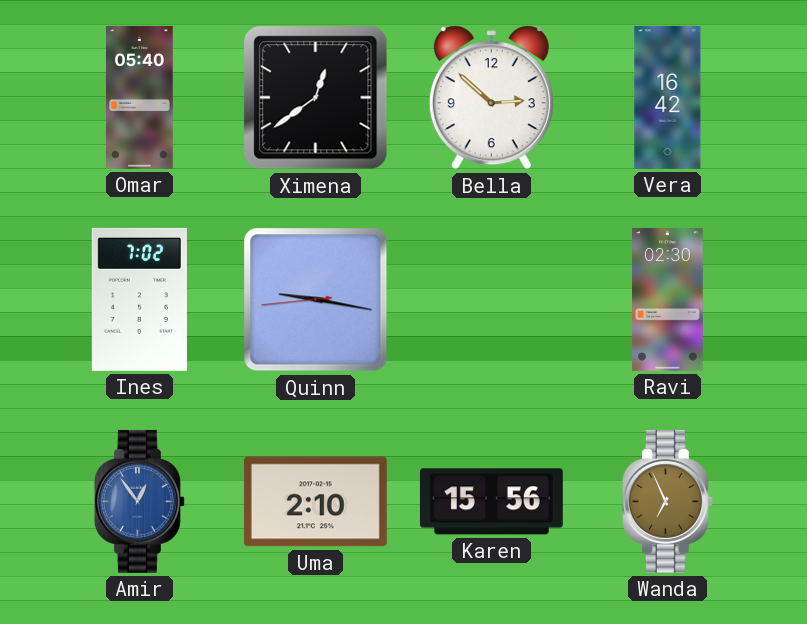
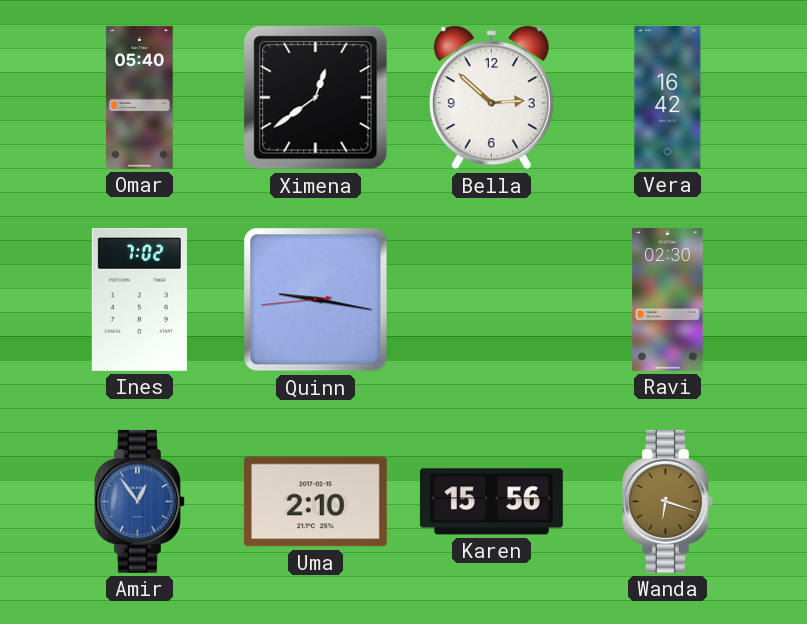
Wanda: 6:56 -> 6:18 (667, 501)
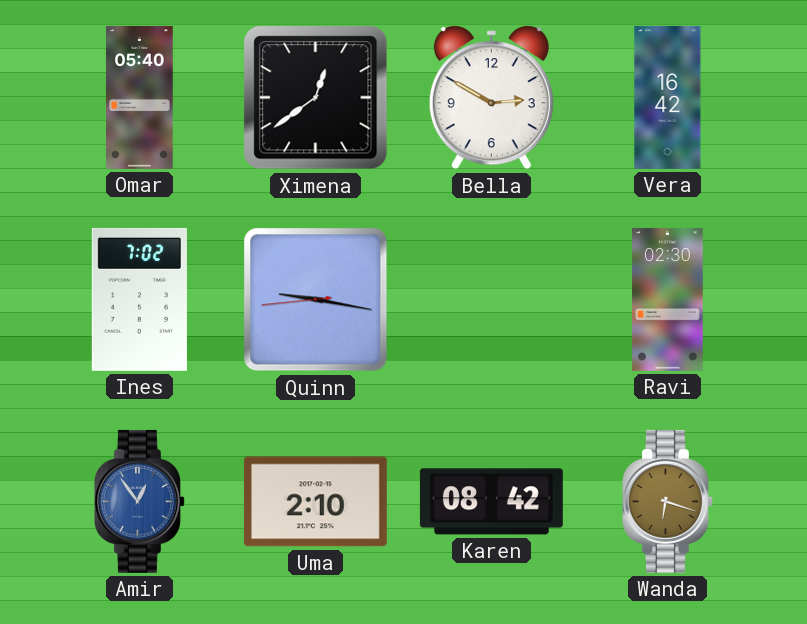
Bella: 2:52 -> 2:50 (491, 98)
Karen: 15:56 -> 08:42 (491, 502)
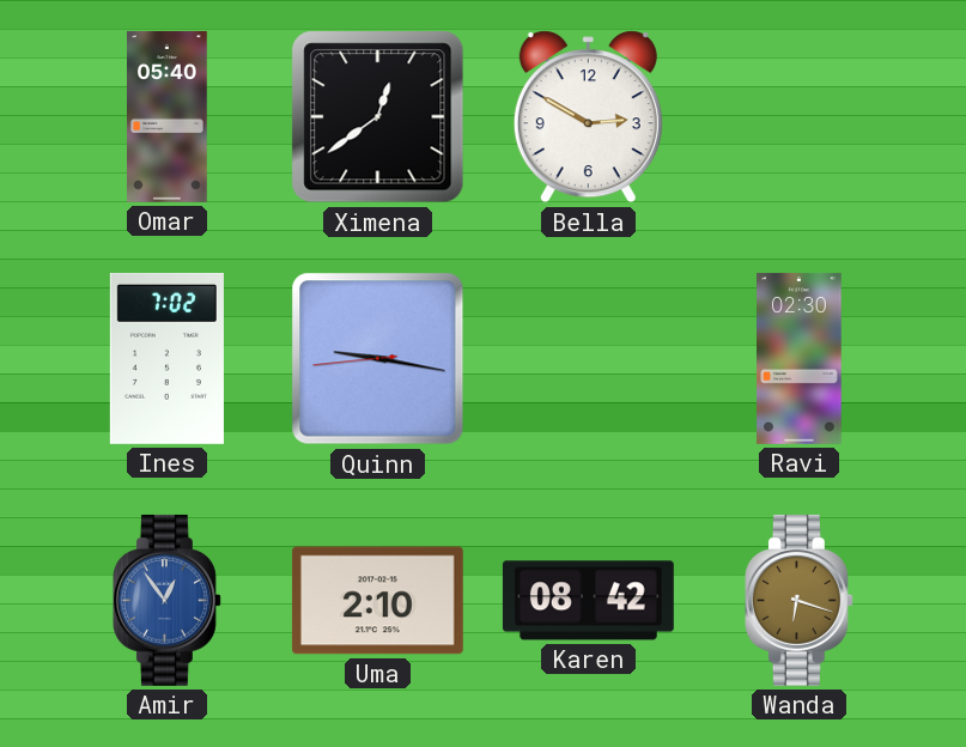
Vera: 16:42 -> none (668, 97)
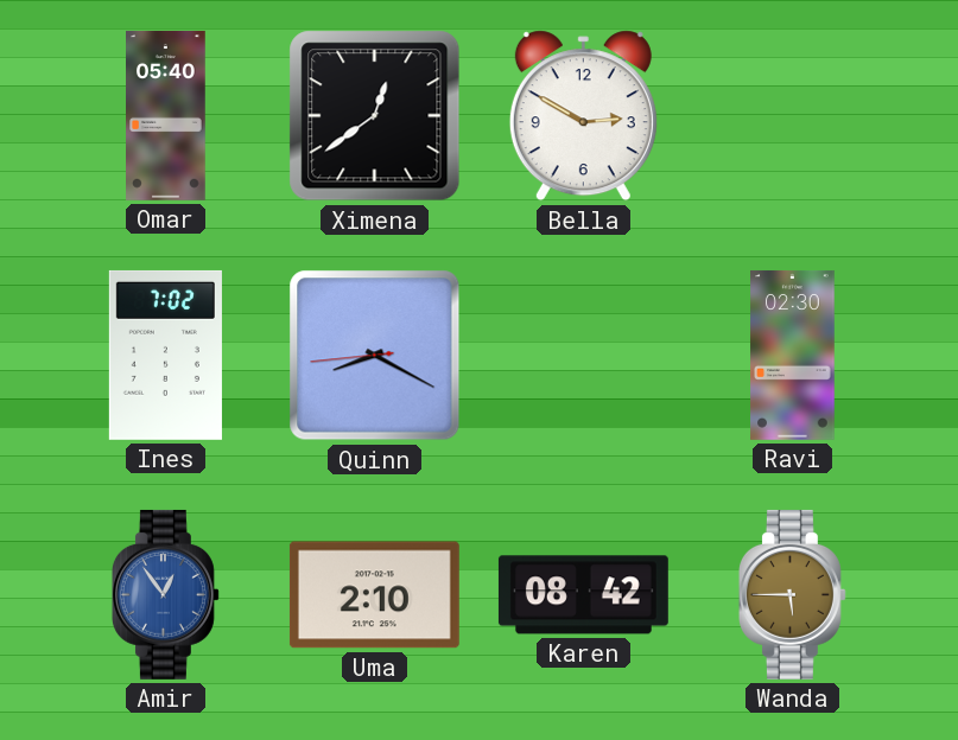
Quinn: 9:16 -> 8:19 (375, 356)
Wanda: 6:18 -> 5:45 (792, 594)
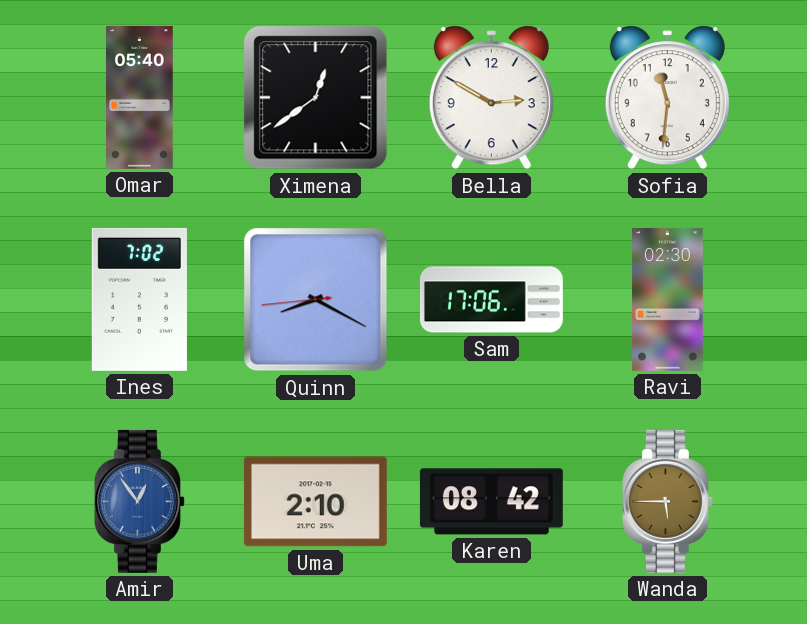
Sofia: none -> 11:31 (667, 98)
Sam: none -> 17:06 (491, 300)
